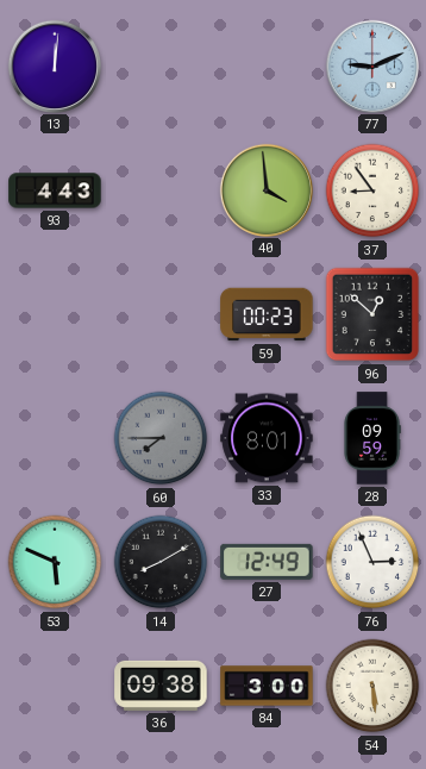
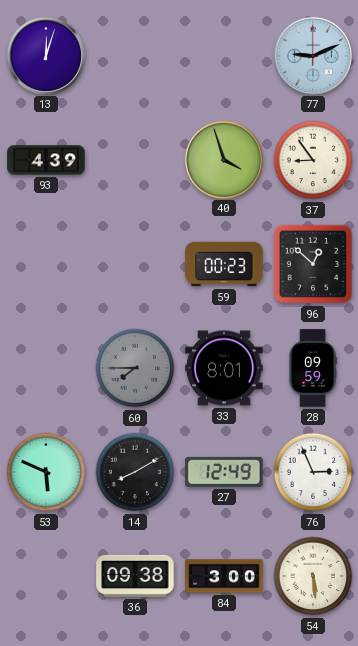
13: 12:01 -> 12:03 (45, 55)
93: 4:43 -> 4:39 (46, 160)
40: 3:59 -> 3:57 (223, 159)
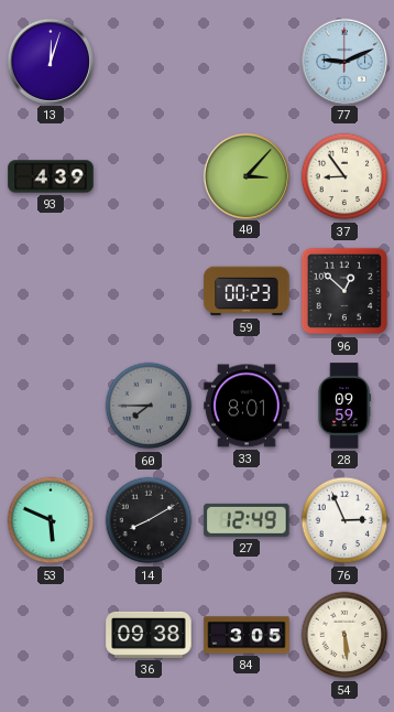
40: 3:57 -> 3:07 (245, 175)
84: 3:00 -> 3:05 (247, 635)
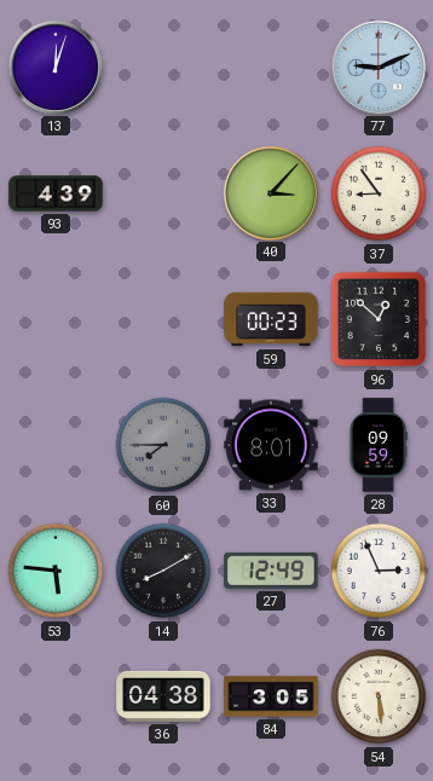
53: 5:49 -> 5:46 (56, 571)
36: 09:38 -> 04:38 (163, 696)
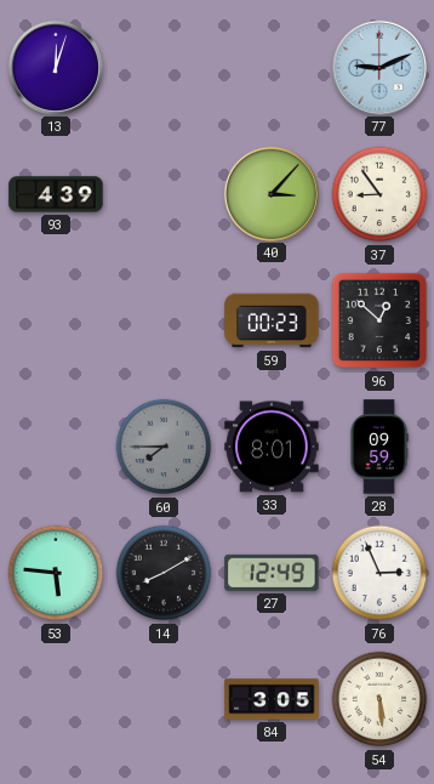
36: 04:38 -> none (163, 696)
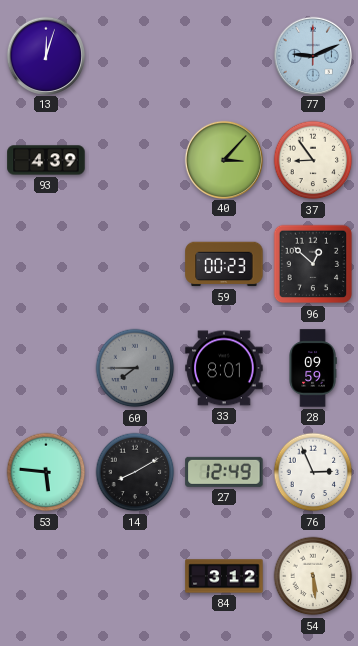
84: 3:05 -> 3:12 (224, 576)
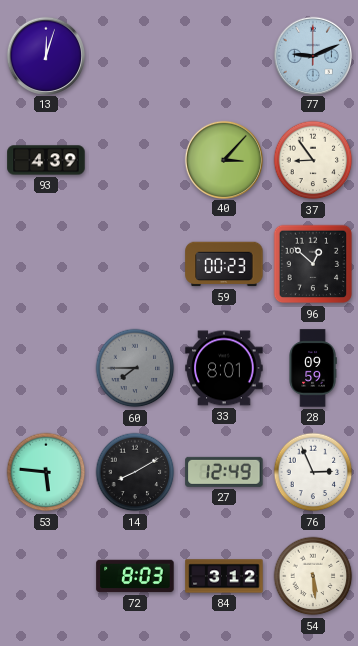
72: none -> 8:03 (135, 576)
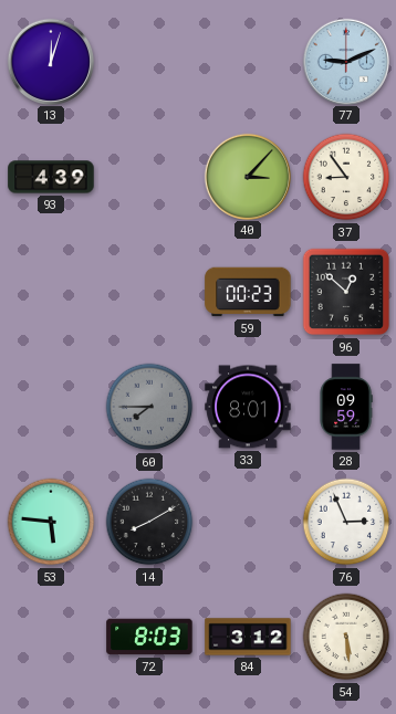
27: 12:49 -> none (224, 472)
